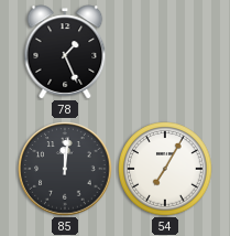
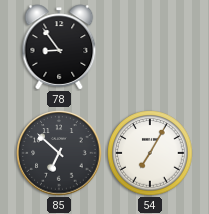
78: 1:26 -> 8:54 (59, 47)
85: 12:01 -> 6:52 (59, 153)
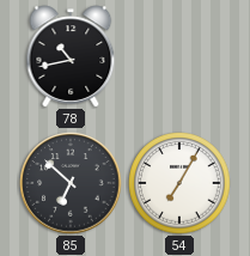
78: 8:54 -> 10:43 (71, 56)
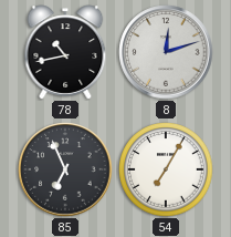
8: none -> 12:12 (166, 52)
85: 6:52 -> 6:56 (65, 169)
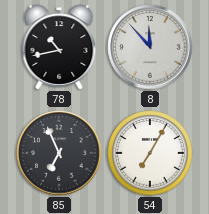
8: 12:12 -> 11:53 (150, 47)
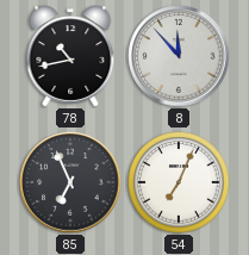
54: 7:05 -> 7:04 (179, 182)
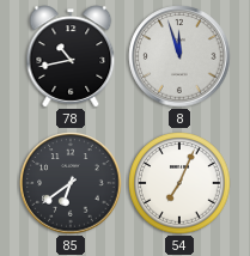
8: 11:53 -> 11:57 (179, 56)
85: 6:56 -> 6:39 (71, 183)
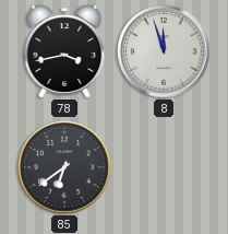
78: 10:43 -> 3:43 (64, 51)
54: 7:04 -> none (179, 183)
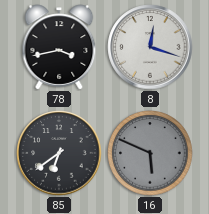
8: 11:57 -> 12:18 (150, 47)
16: none -> 5:49 (150, 153)
